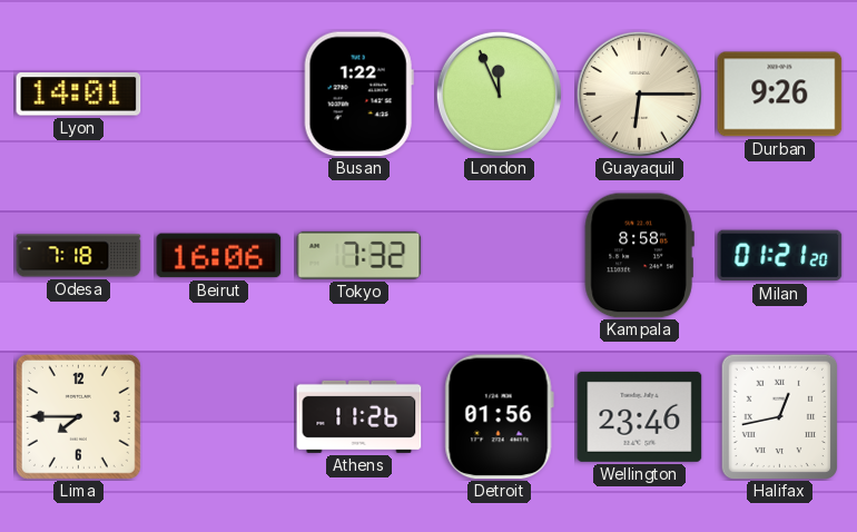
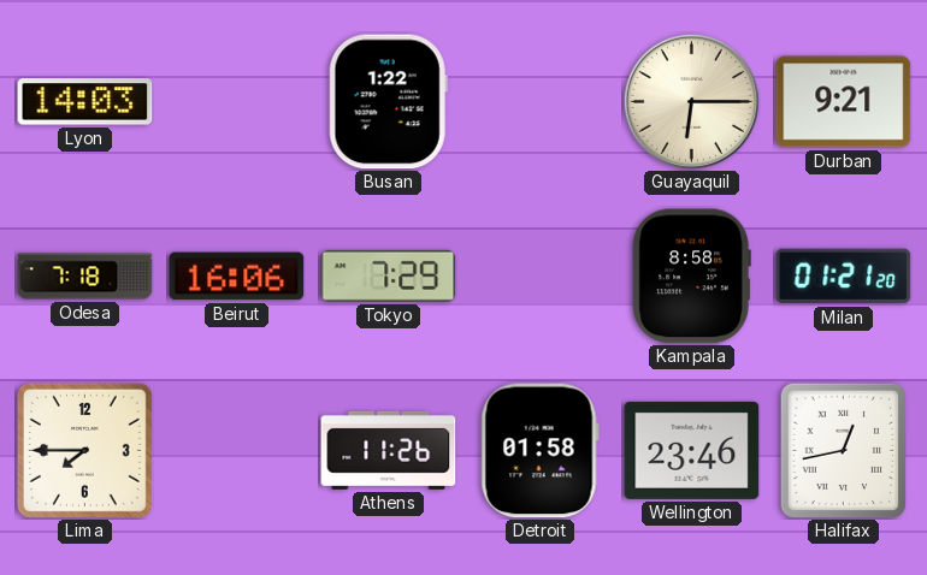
Lyon: 14:01 -> 14:03 (85, 102)
London: 11:56 -> none (499, 93)
Durban: 9:26 -> 9:21 (844, 102)
Tokyo: 7:32 -> 7:29 (389, 275)
Detroit: 01:56 -> 01:58 (539, 451)
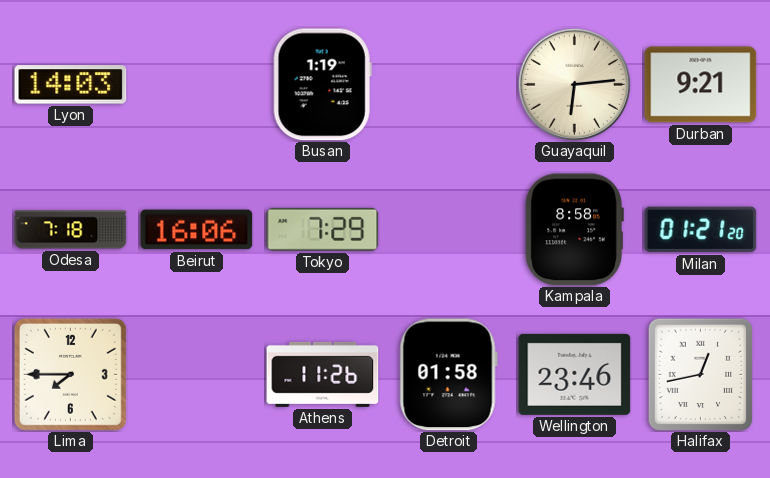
Busan: 1:22 -> 1:19 (322, 85)
Guayaquil: 6:15 -> 6:14 (574, 84)
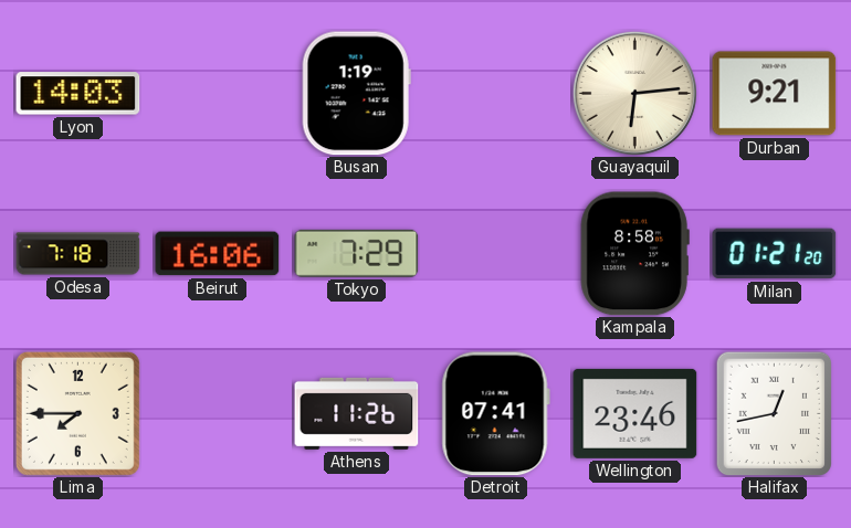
Detroit: 01:58 -> 07:41 (495, 414)
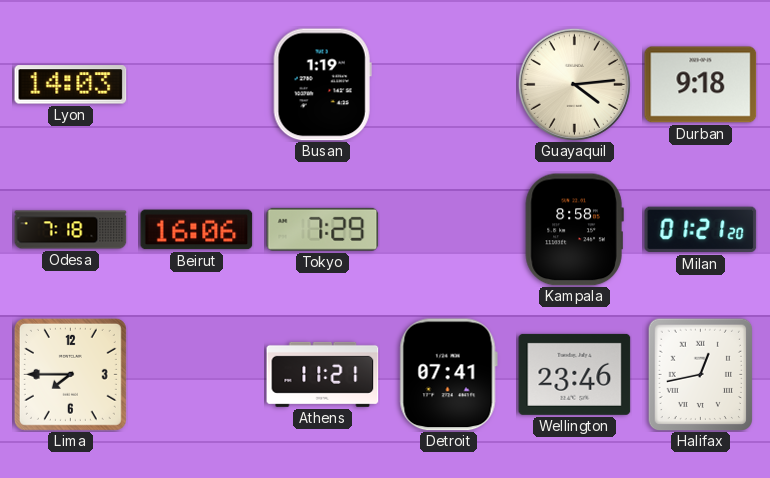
Guayaquil: 6:14 -> 4:14 (574, 84)
Durban: 9:21 -> 9:18 (701, 85)
Athens: 11:26 -> 11:21 (323, 374)
